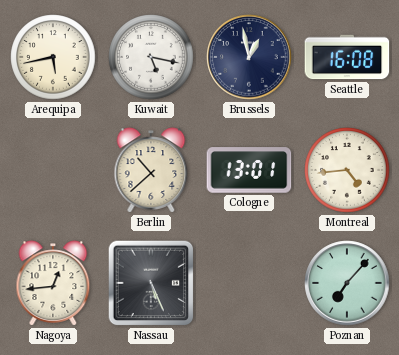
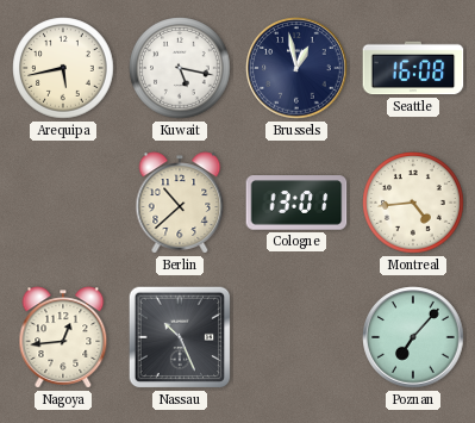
Nassau: 5:26 -> 10:26 (180, 337)
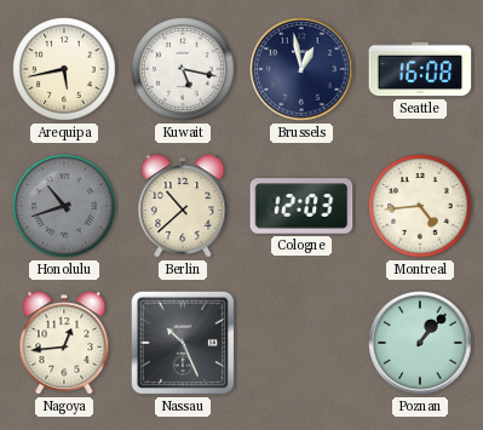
Honolulu: none -> 10:42 (64, 206)
Cologne: 13:01 -> 12:03 (301, 206)
Poznan: 7:07 -> 1:07 (420, 343)
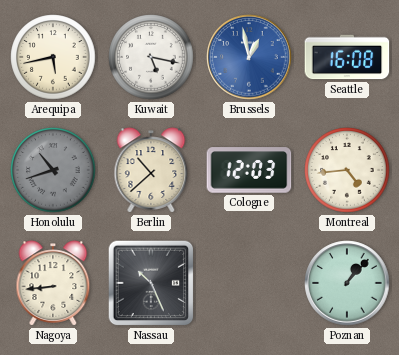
Brussels dial: navy -> blue (249, 57)
Nagoya: 12:44 -> 8:44 (53, 283)
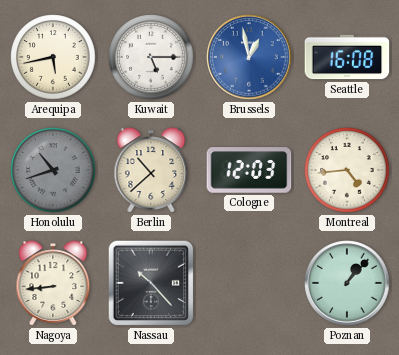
Kuwait: 5:17 -> 5:15 (151, 57)
Nassau: 10:26 -> 10:23 (151, 283)
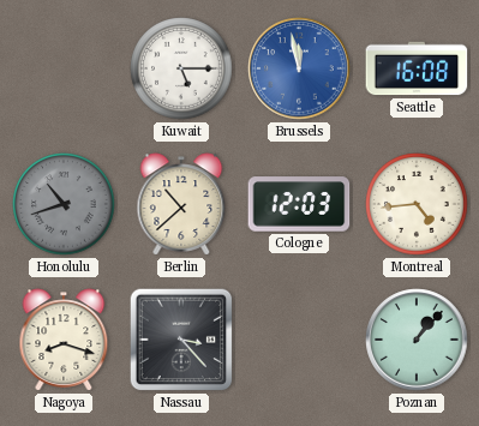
Arequipa: 5:43 -> none (53, 57)
Brussels: 12:58 -> 11:58 (299, 68)
Nagoya: 8:44 -> 8:18 (64, 340)
Nassau: 10:23 -> 3:23 (181, 340)
